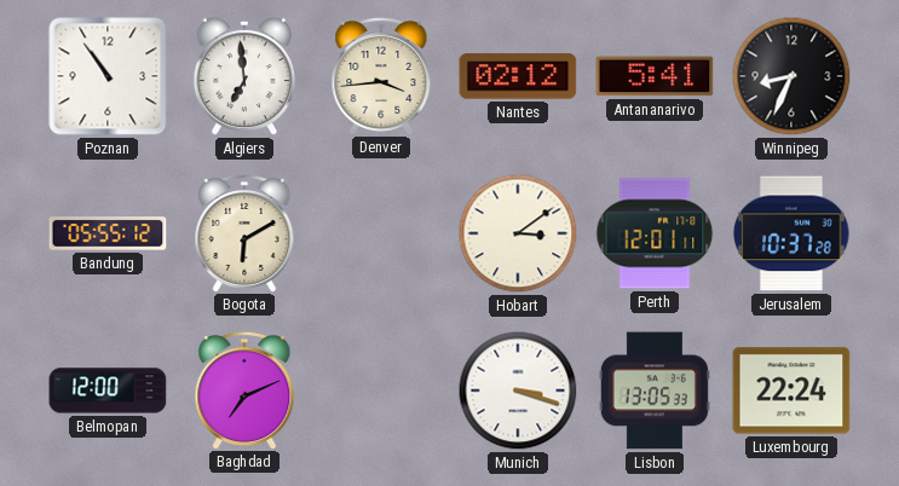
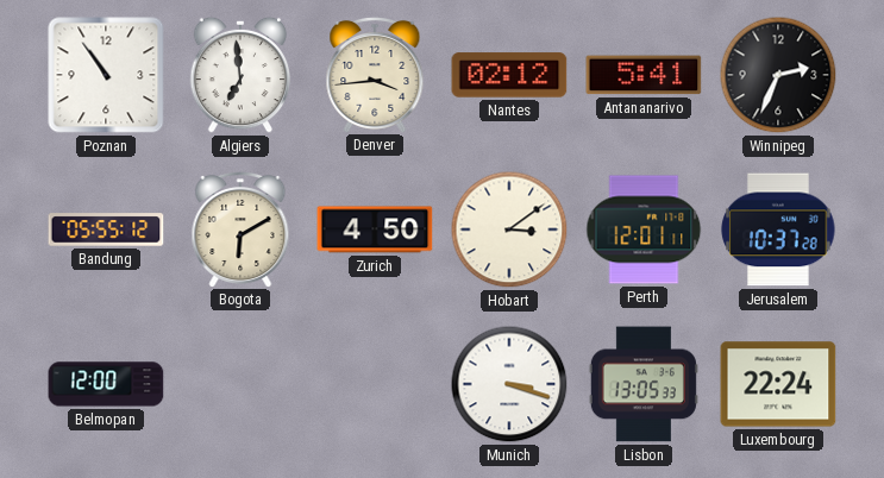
Winnipeg: 8:34 -> 2:34 (778, 75)
Zurich: none -> 4:50 (375, 229)
Baghdad: 7:11 -> none (244, 389)
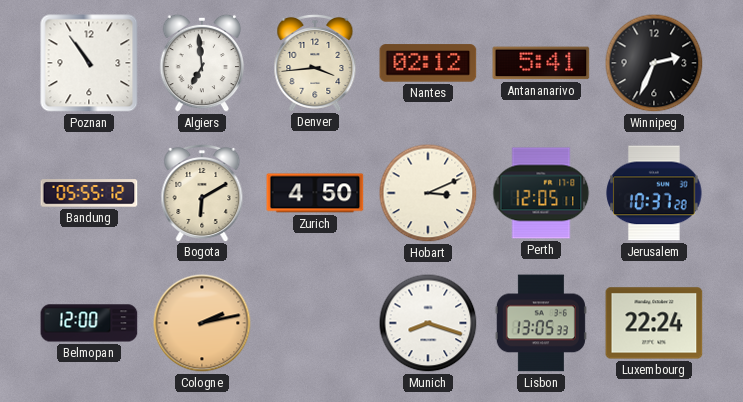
Hobart: 3:09 -> 3:11 (428, 193)
Perth: 12:01 -> 12:05 (541, 193)
Cologne: none -> 2:13 (202, 323)
Munich: 3:18 -> 8:18 (428, 323)
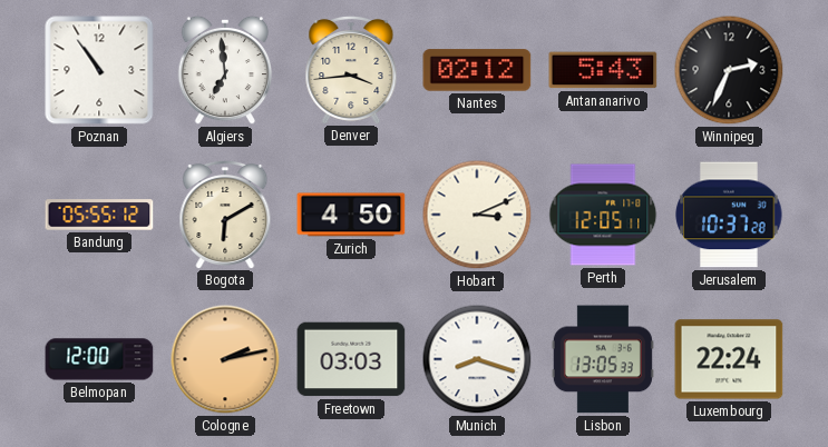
Antananarivo: 5:41 -> 5:43 (603, 70)
Freetown: none -> 03:03 (351, 359)
